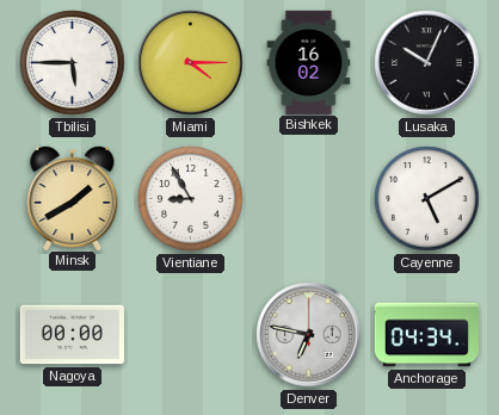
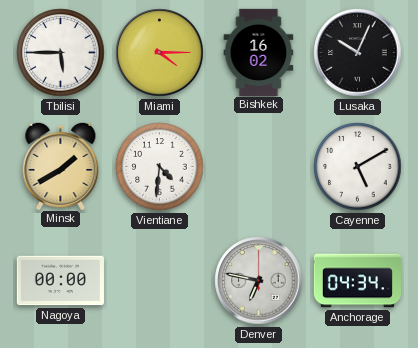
Vientiane: 8:55 -> 4:31 (160, 167)
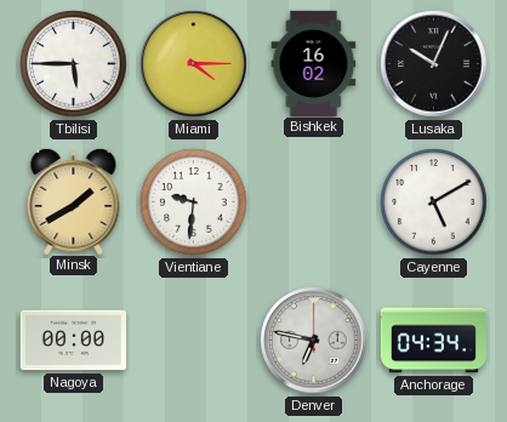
Vientiane: 4:31 -> 9:31 (194, 203)
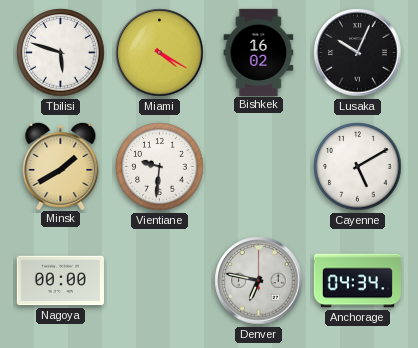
Tbilisi: 5:45 -> 5:48 (61, 53)
Miami: 4:15 -> 4:20 (160, 53)
